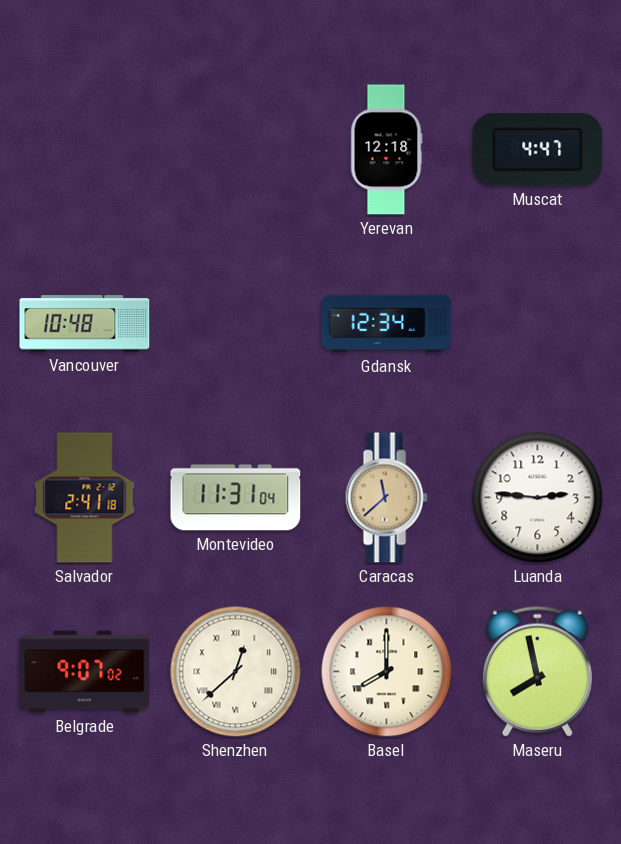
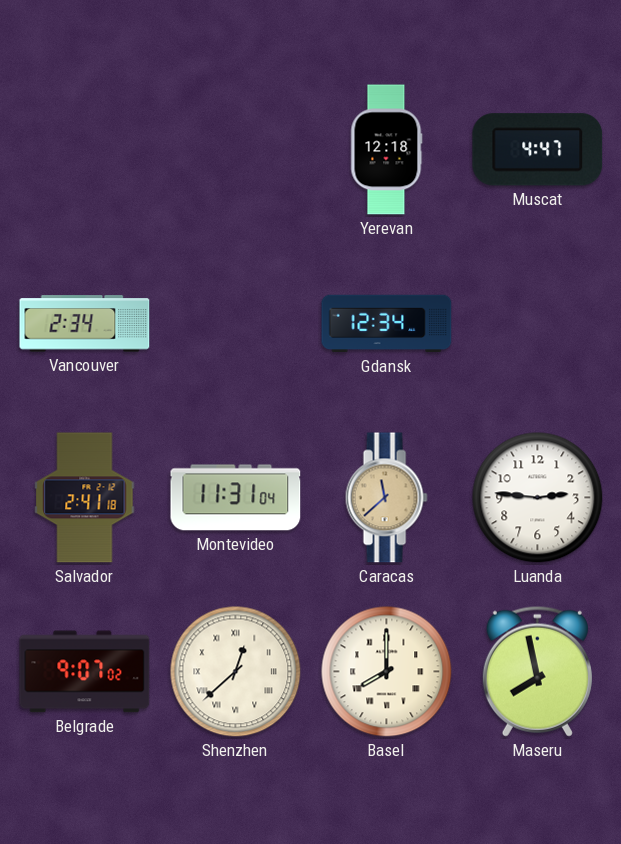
Vancouver: 10:48 -> 2:34 (85, 324)
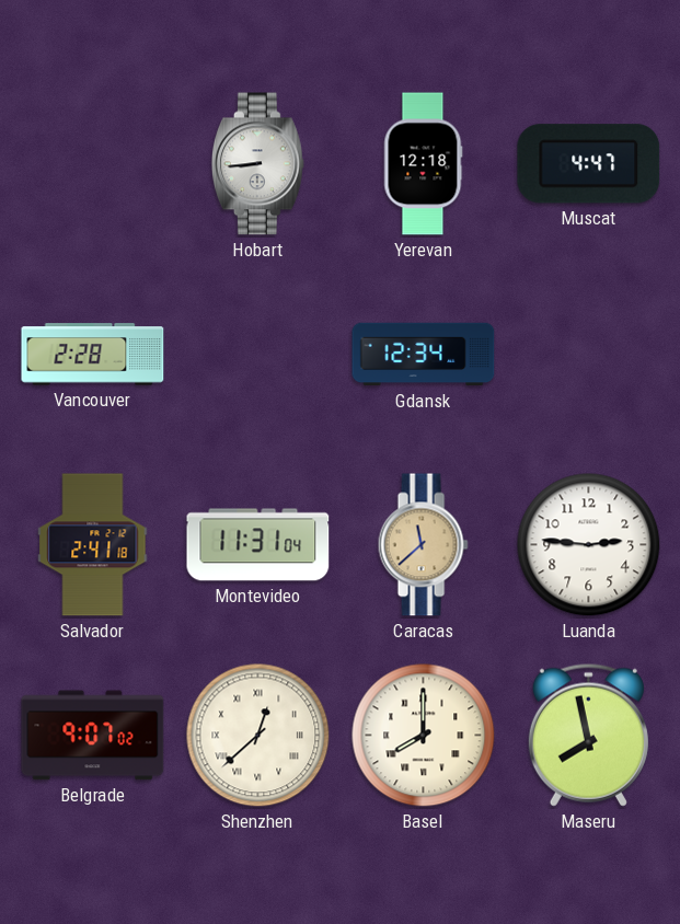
Hobart: none -> 8:44 (257, 164)
Vancouver: 2:34 -> 2:28 (93, 355)
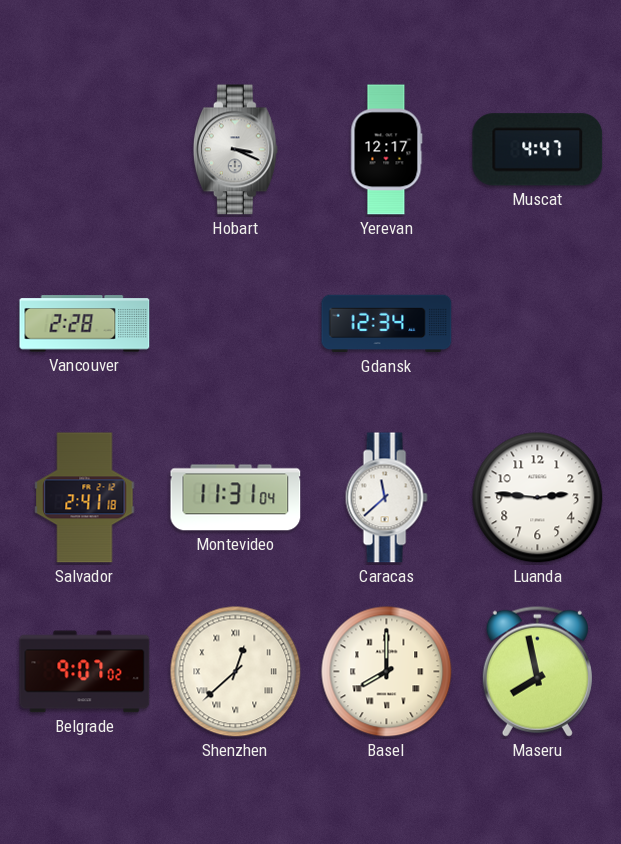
Hobart: 8:44 -> 3:19 (235, 150)
Yerevan: 12:18 -> 12:17 (386, 150)
Caracas dial: champagne -> white (386, 498)
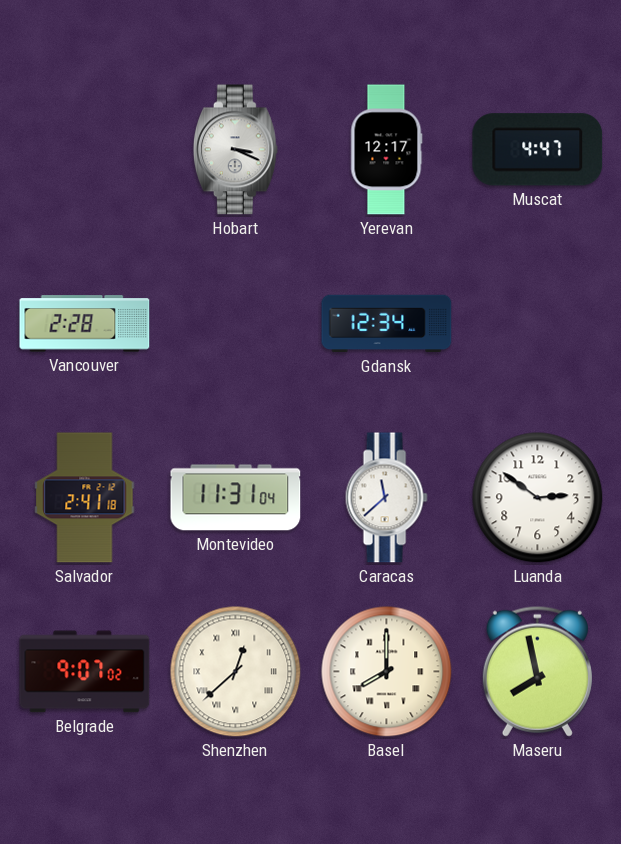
Luanda: 2:46 -> 2:51 (538, 498)
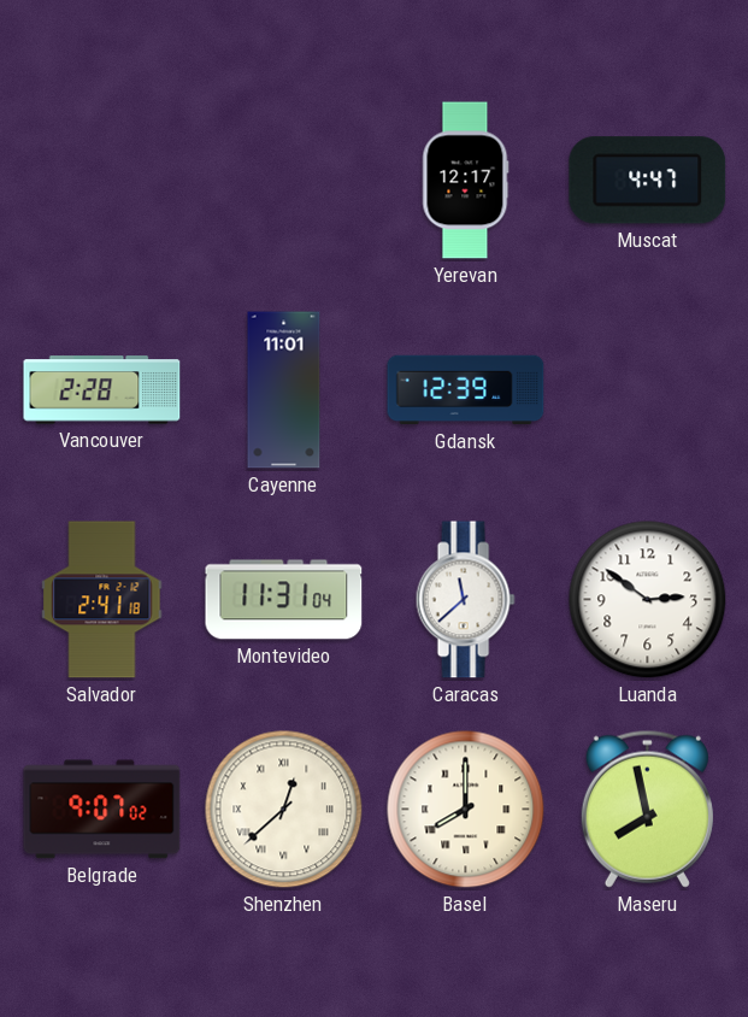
Hobart: 3:19 -> none (235, 150)
Cayenne: none -> 11:01 (284, 390)
Gdansk: 12:34 -> 12:39 (466, 390)
